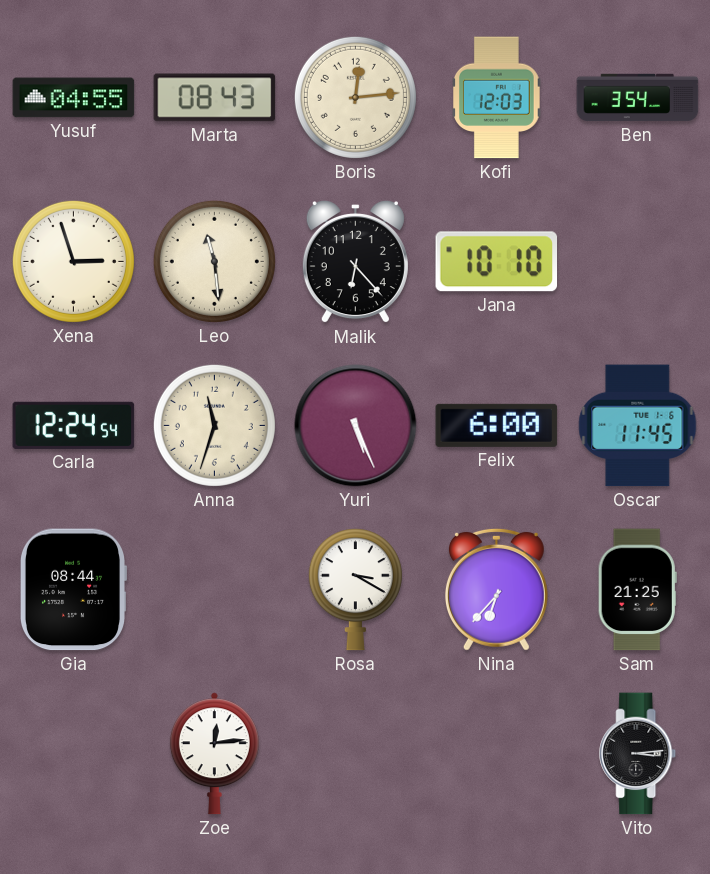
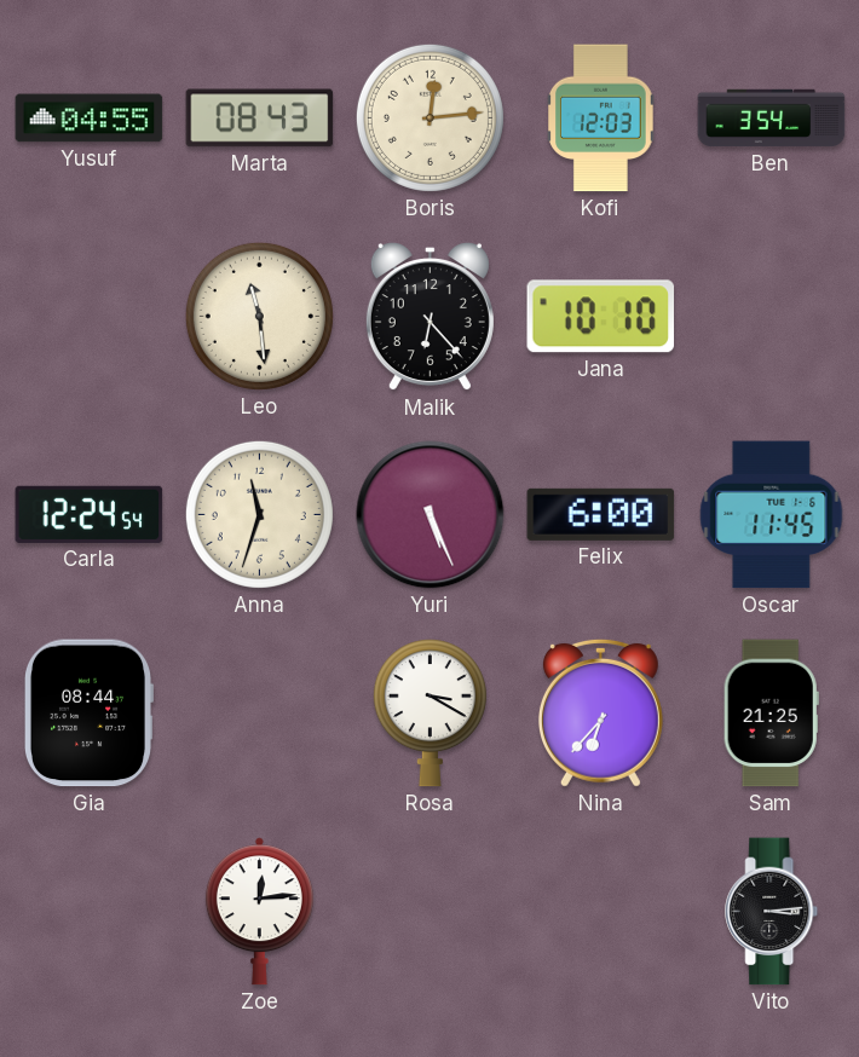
Xena: 2:57 -> none (73, 261)
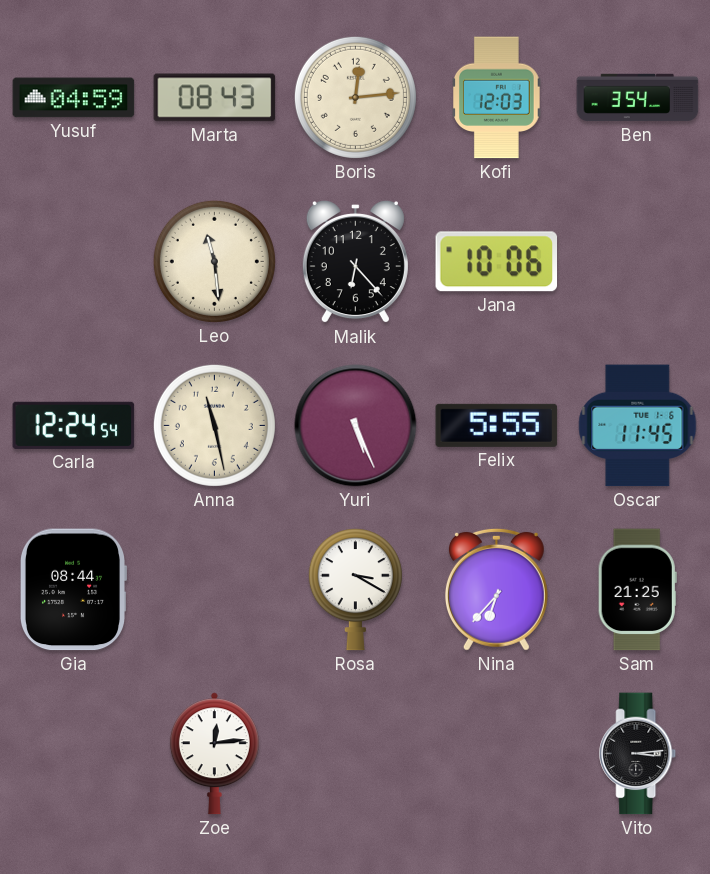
Yusuf: 04:55 -> 04:59 (74, 98)
Jana: 10:10 -> 10:06 (497, 262)
Anna: 11:33 -> 11:28 (214, 425)
Felix: 6:00 -> 5:55 (497, 425)
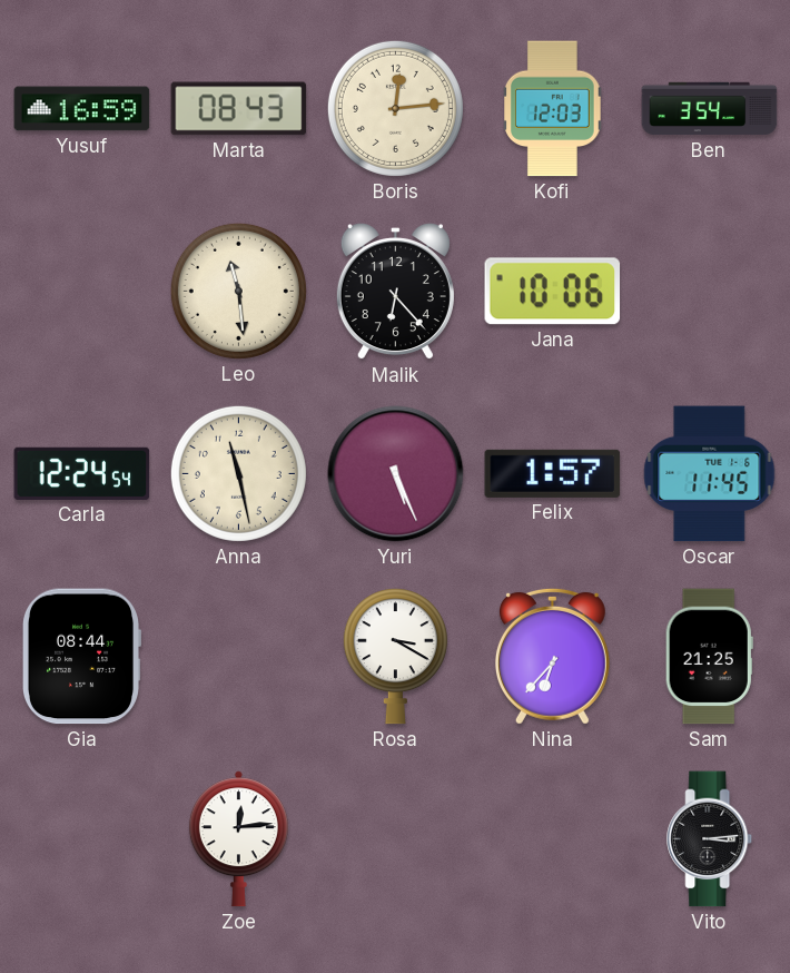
Yusuf: 04:59 -> 16:59 (82, 109)
Felix: 5:55 -> 1:57 (553, 473)
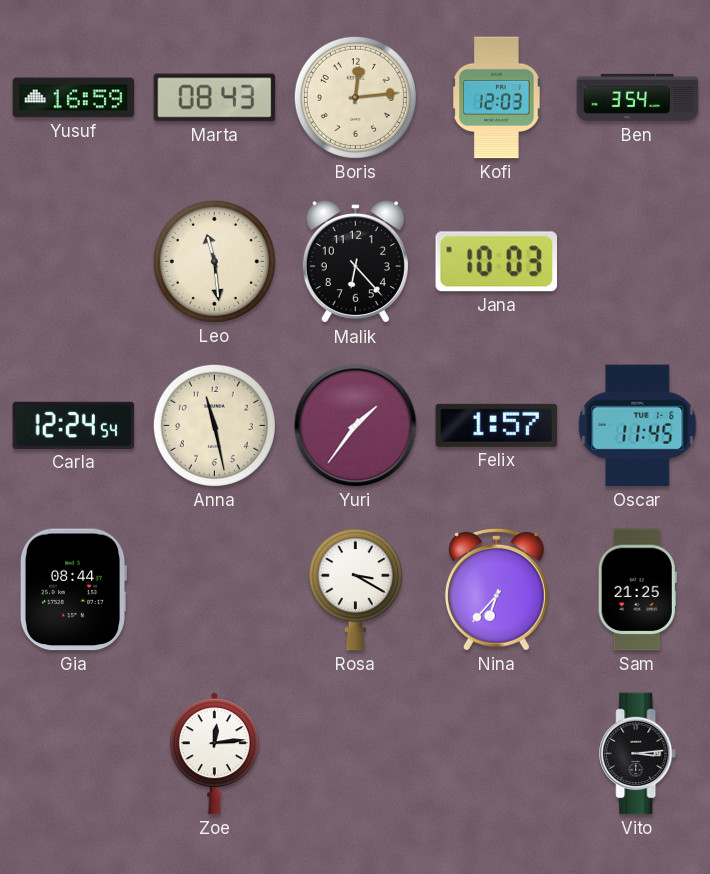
Jana: 10:06 -> 10:03 (497, 262)
Yuri: 5:26 -> 1:36 (356, 426)
